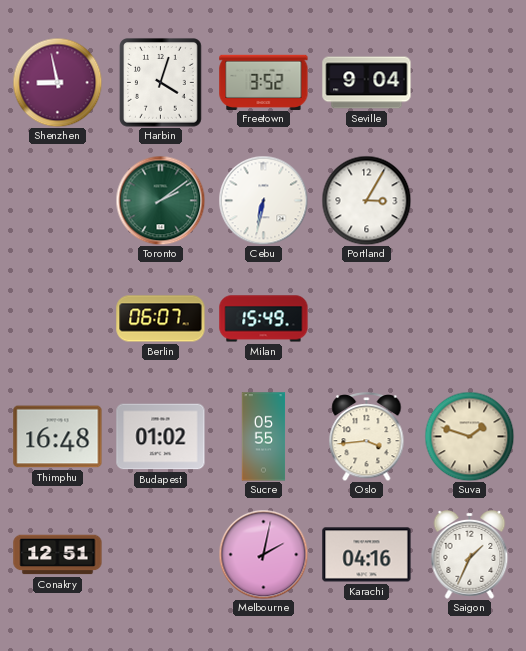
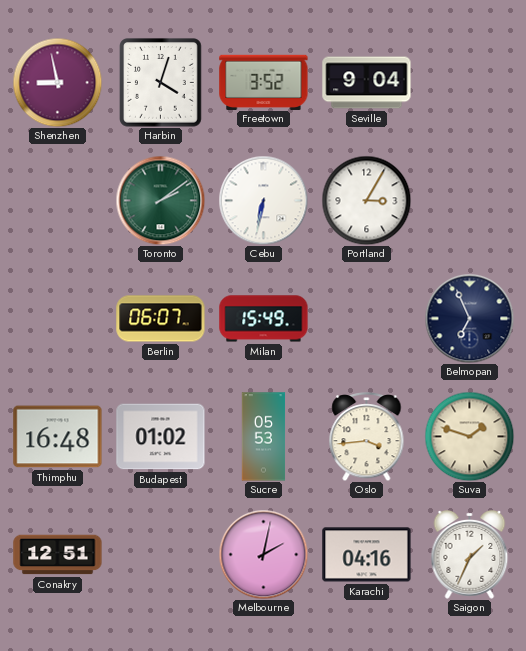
Belmopan: none -> 6:56 (469, 318)
Sucre: 05:55 -> 05:53 (264, 437)
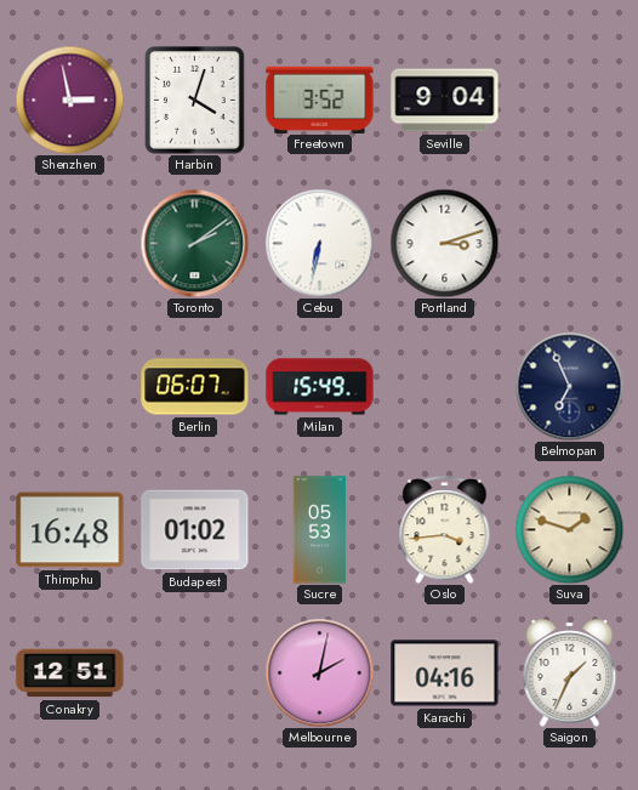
Shenzhen: 8:58 -> 2:58 (69, 100)
Portland: 3:05 -> 3:12 (444, 243)
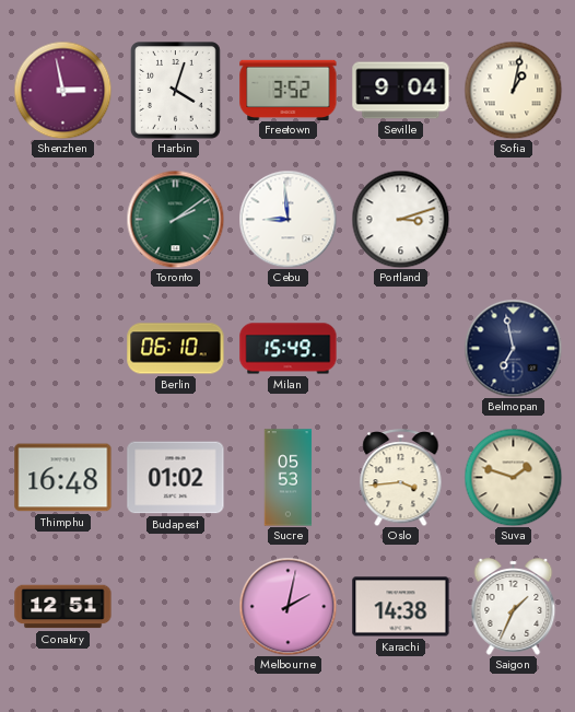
Sofia: none -> 1:02 (513, 90)
Cebu: 6:32 -> 8:59 (287, 219)
Berlin: 06:07 -> 06:10 (176, 349)
Belmopan: 6:56 -> 6:58 (513, 348)
Karachi: 04:16 -> 14:38 (401, 607)
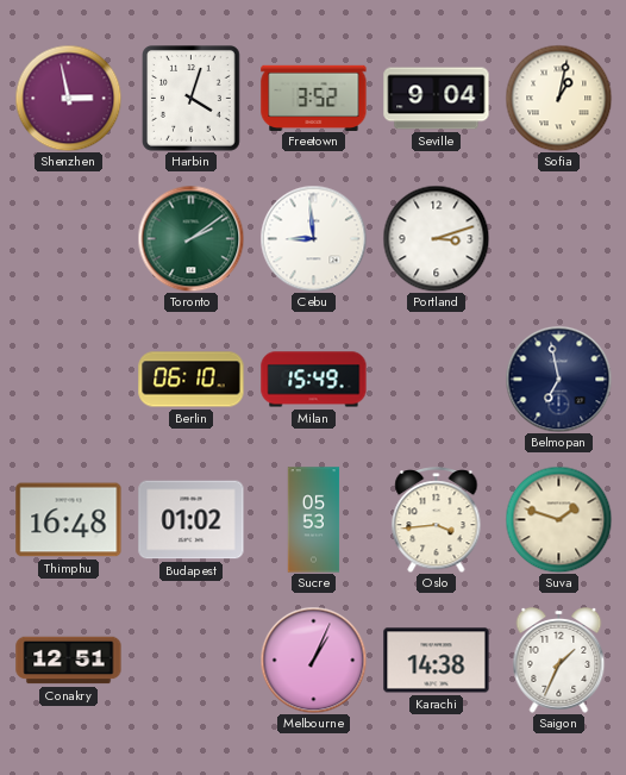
Melbourne: 2:02 -> 1:04 (313, 660)
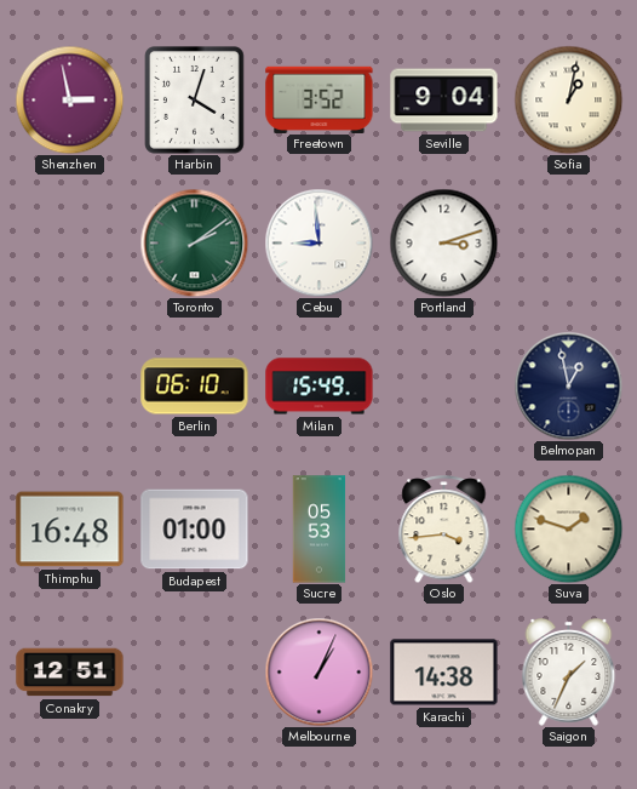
Belmopan: 6:58 -> 12:58 (568, 385)
Budapest: 01:02 -> 01:00 (195, 530)
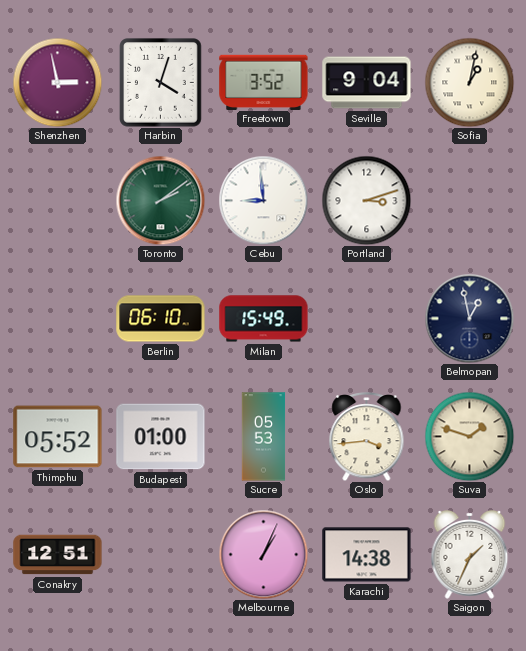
Thimphu: 16:48 -> 05:52 (58, 437)
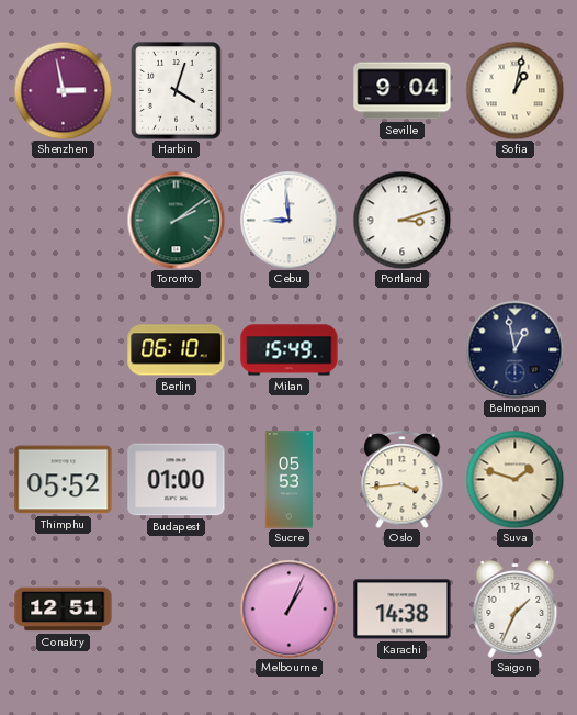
Freetown: 3:52 -> none (264, 82)
